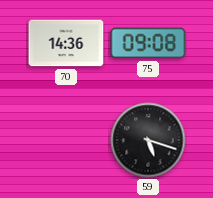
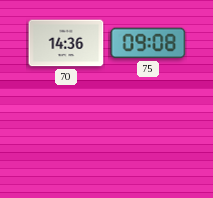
59: 5:18 -> none (148, 140)
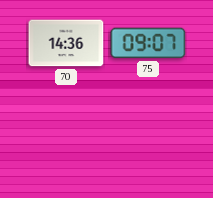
75: 09:08 -> 09:07 (148, 43)
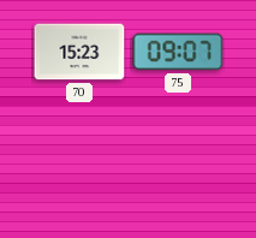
70: 14:36 -> 15:23 (79, 52)
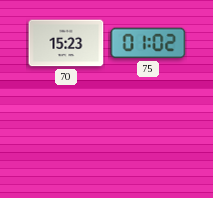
75: 09:07 -> 01:02 (148, 43)
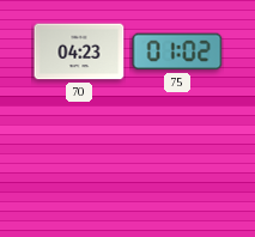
70: 15:23 -> 04:23 (79, 51)
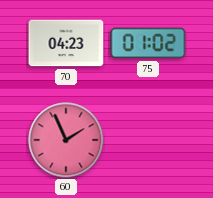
60: none -> 1:56 (66, 140)
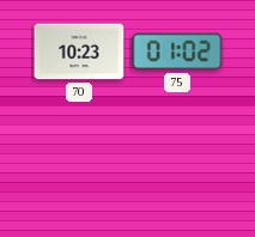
70: 04:23 -> 10:23 (79, 51)
60: 1:56 -> none (66, 140)
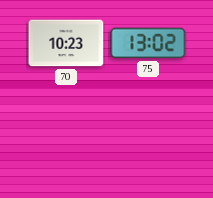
75: 01:02 -> 13:02 (148, 43)
